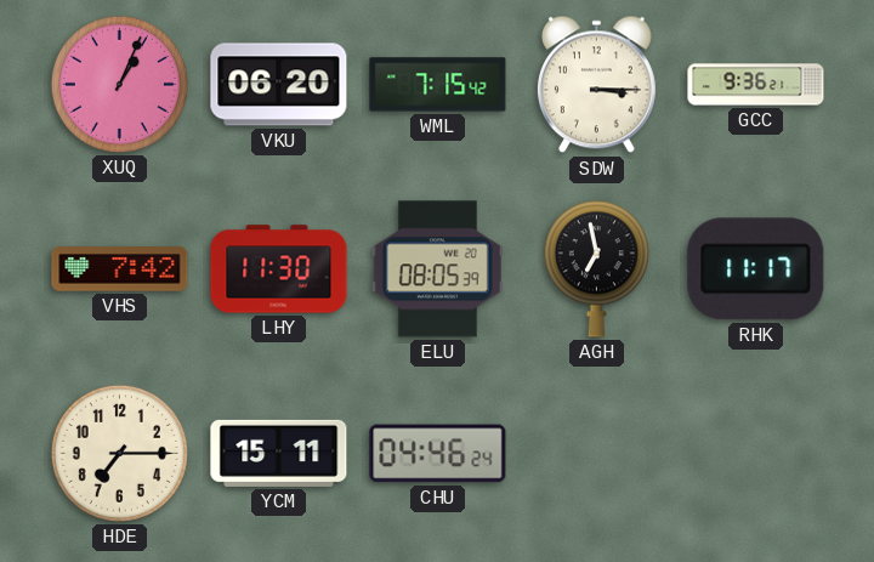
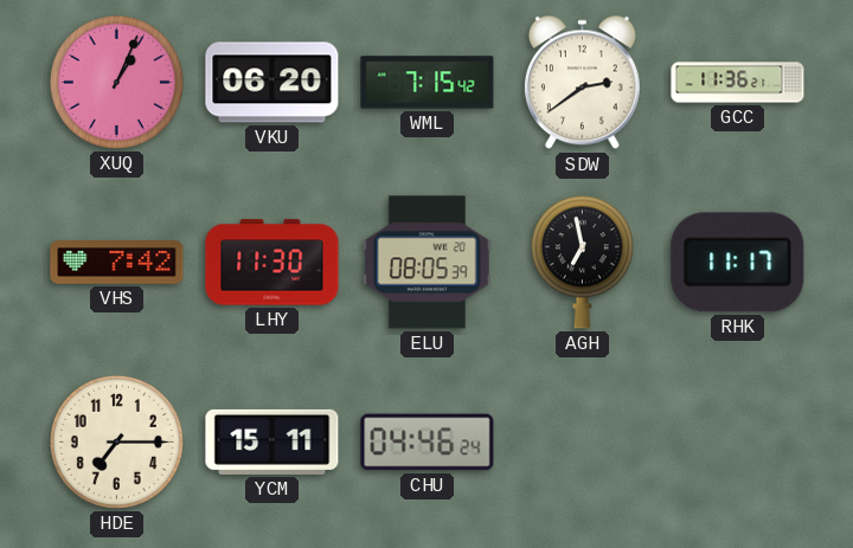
SDW: 3:15 -> 2:39 (582, 83)
GCC: 9:36 -> 11:36 (738, 83)
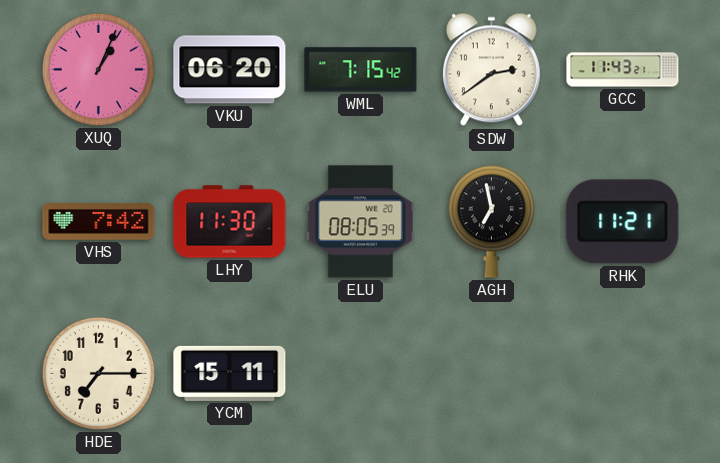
GCC: 11:36 -> 11:43 (623, 70)
RHK: 11:17 -> 11:21 (623, 222)
CHU: 04:46 -> none (428, 443)
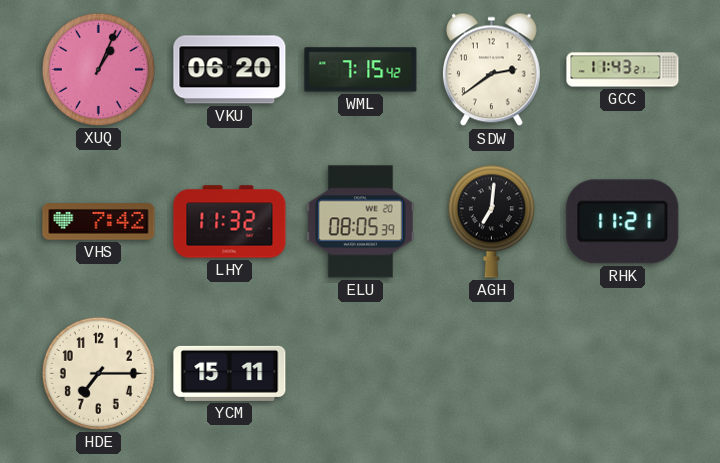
LHY: 11:30 -> 11:32 (230, 222)
AGH: 6:58 -> 7:01 (491, 221)
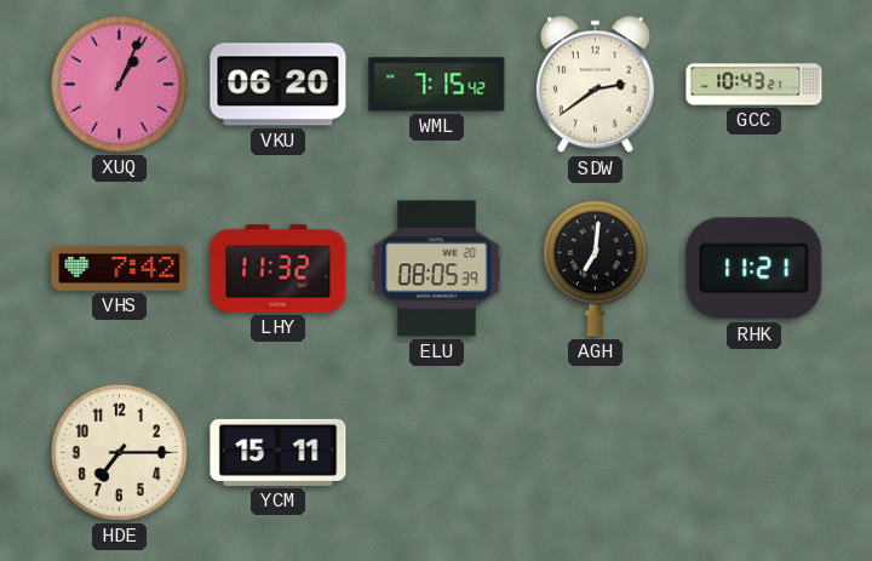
GCC: 11:43 -> 10:43 (755, 85)
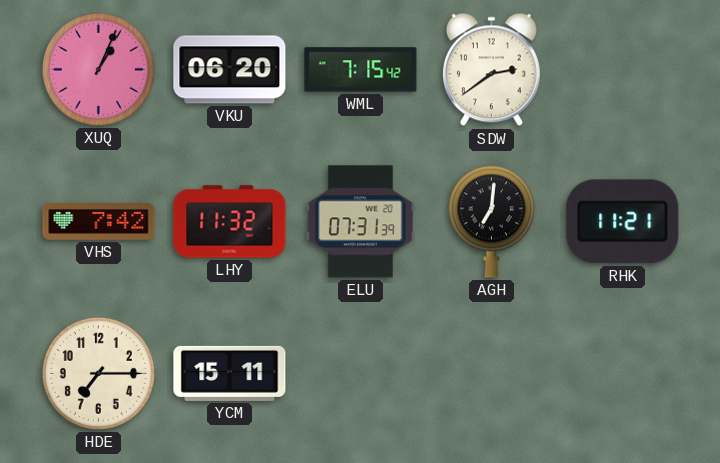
GCC: 10:43 -> none (755, 85)
ELU: 08:05 -> 07:31 (360, 222)
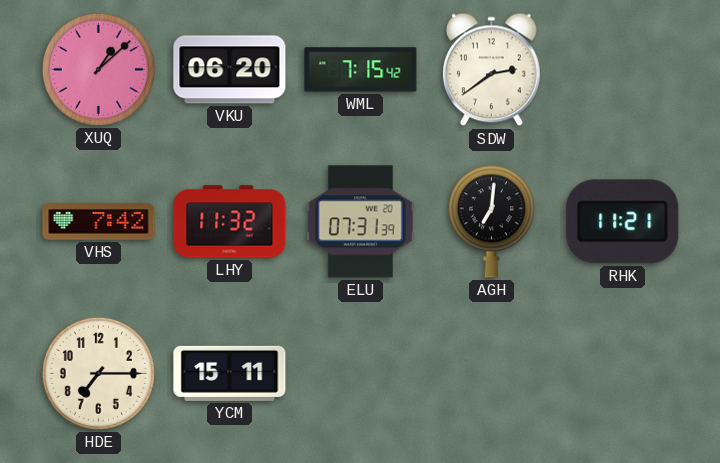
XUQ: 1:04 -> 1:08 (98, 69)
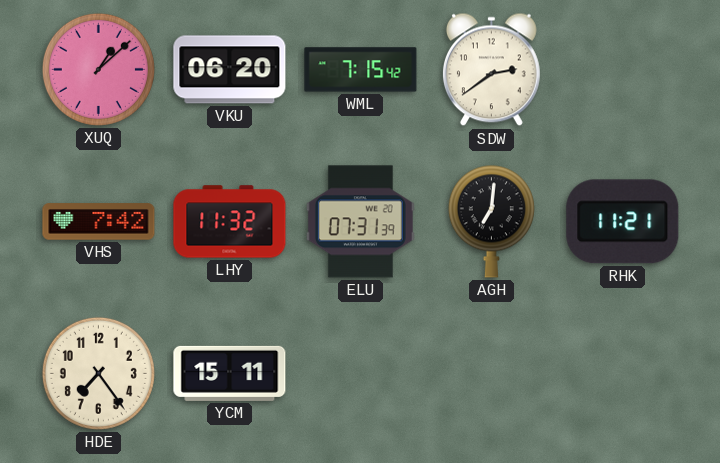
HDE: 7:15 -> 7:24 (98, 373)
